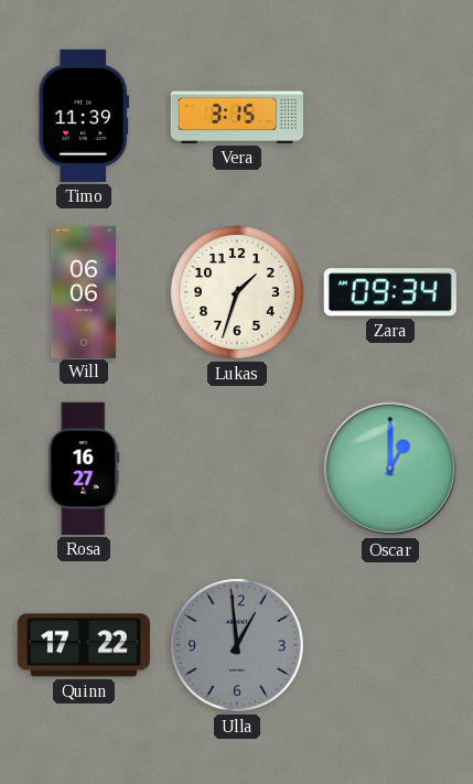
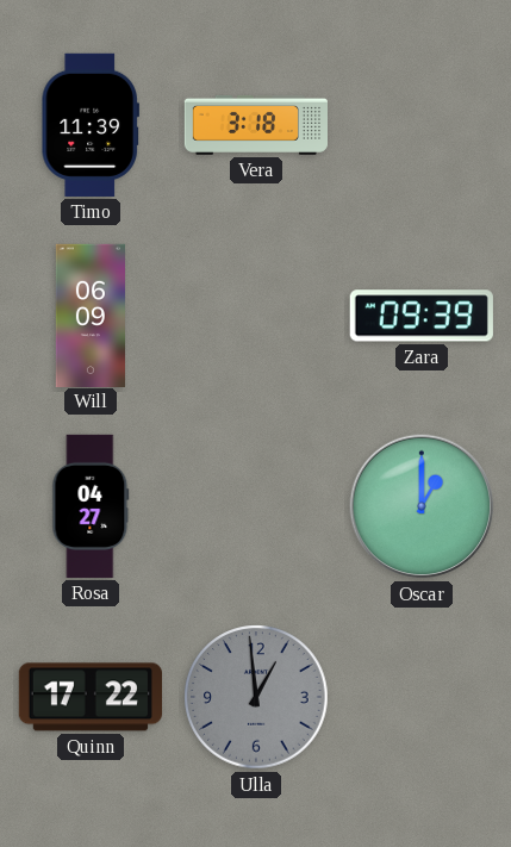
Vera: 3:15 -> 3:18 (255, 125)
Will: 06:06 -> 06:09 (91, 314)
Lukas: 1:33 -> none (237, 292)
Zara: 09:34 -> 09:39 (422, 316)
Rosa: 16:27 -> 04:27 (91, 506)
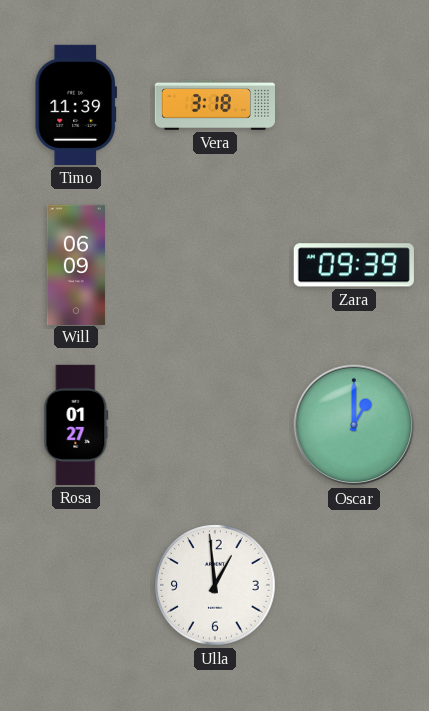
Rosa: 04:27 -> 01:27 (76, 425)
Quinn: 17:22 -> none (91, 697)
Ulla dial: grey -> white (215, 585)
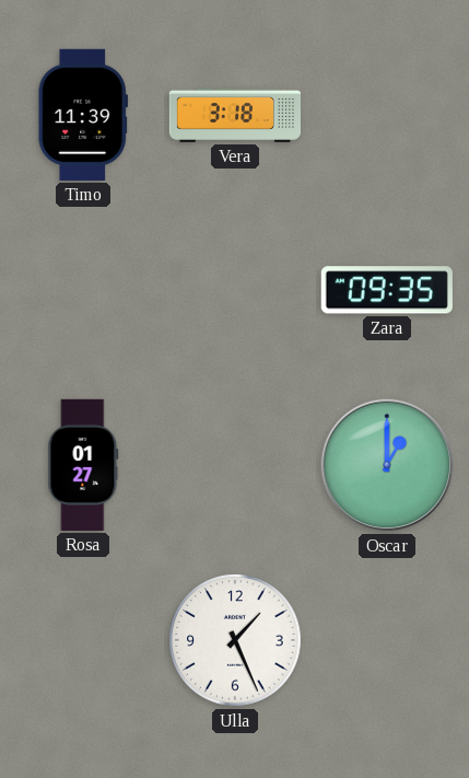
Will: 06:09 -> none (76, 264)
Zara: 09:39 -> 09:35 (387, 290)
Ulla: 12:59 -> 1:26 (235, 640)
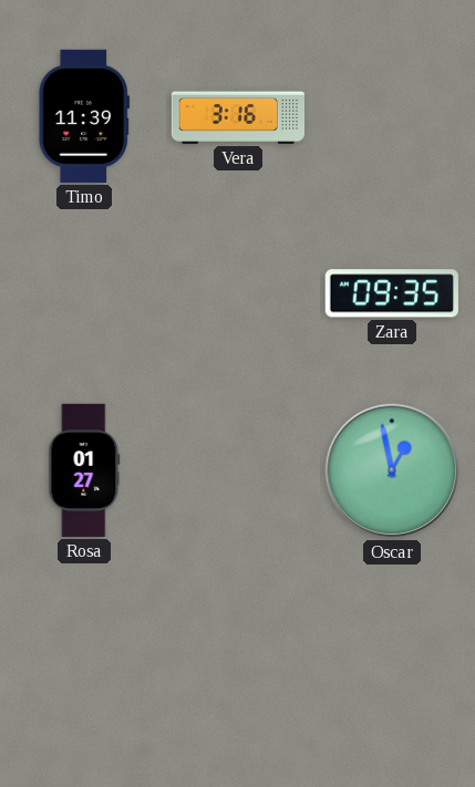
Vera: 3:18 -> 3:16 (237, 116)
Oscar: 1:00 -> 12:58 (392, 470)
Ulla: 1:26 -> none (235, 640)
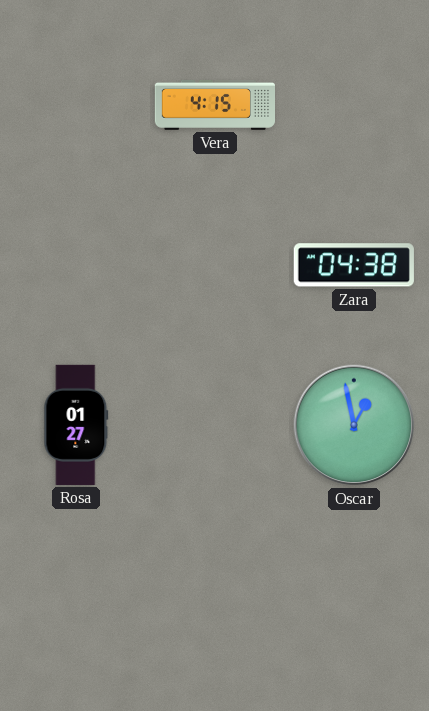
Timo: 11:39 -> none (83, 116)
Vera: 3:16 -> 4:15 (214, 105)
Zara: 09:35 -> 04:38 (354, 265)
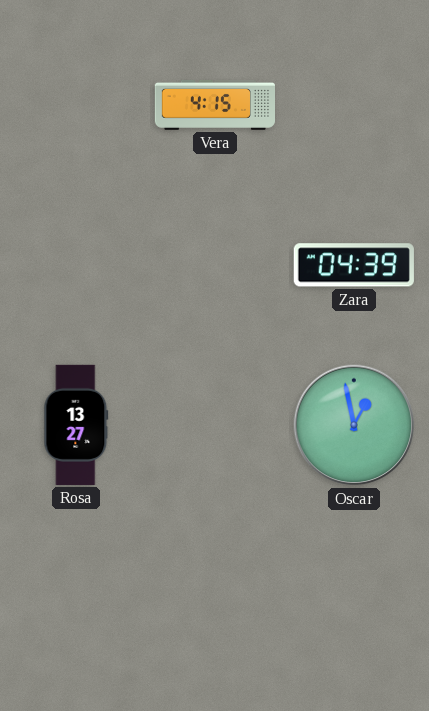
Zara: 04:38 -> 04:39 (354, 265)
Rosa: 01:27 -> 13:27 (76, 425)
